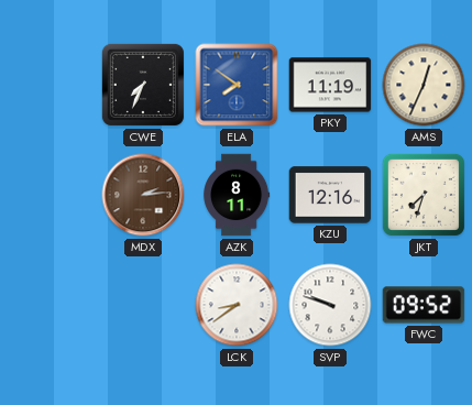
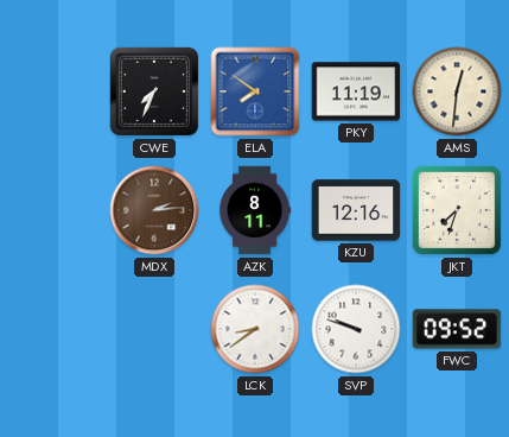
AMS: 12:34 -> 12:31 (457, 91)
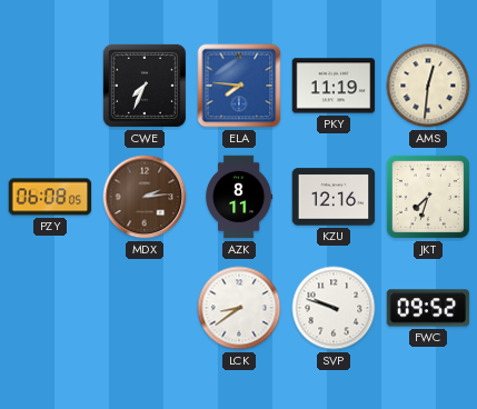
ELA: 7:51 -> 7:46 (239, 86)
PZY: none -> 06:08 (50, 197)
